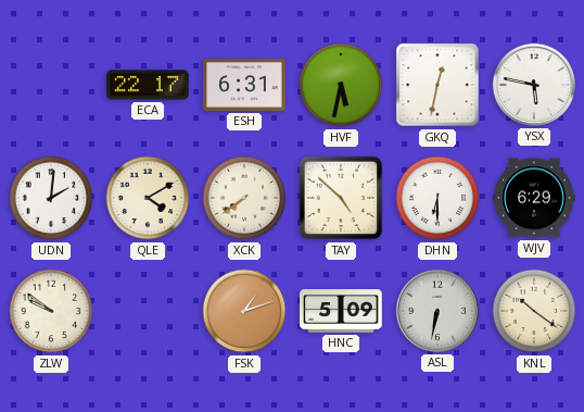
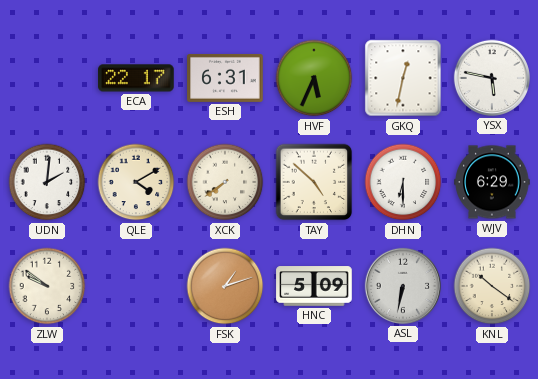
HVF: 5:32 -> 5:34 (314, 78)
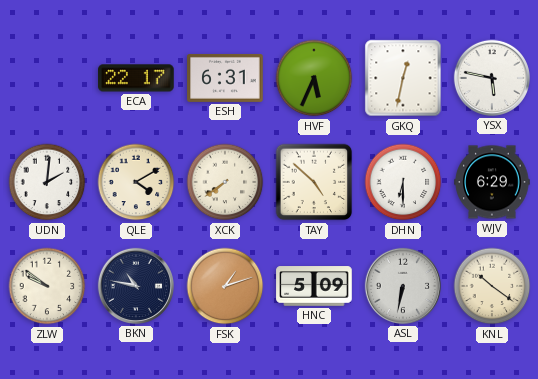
BKN: none -> 10:47 (136, 286)
